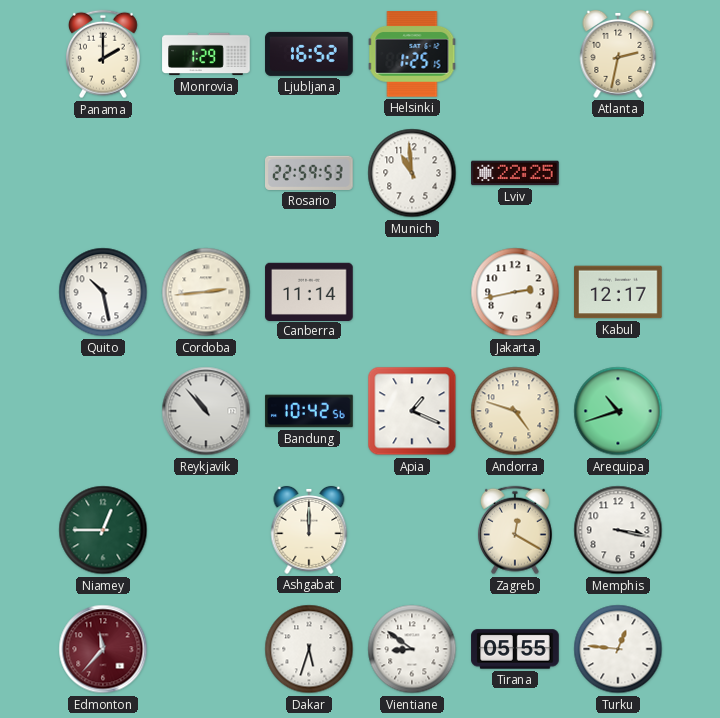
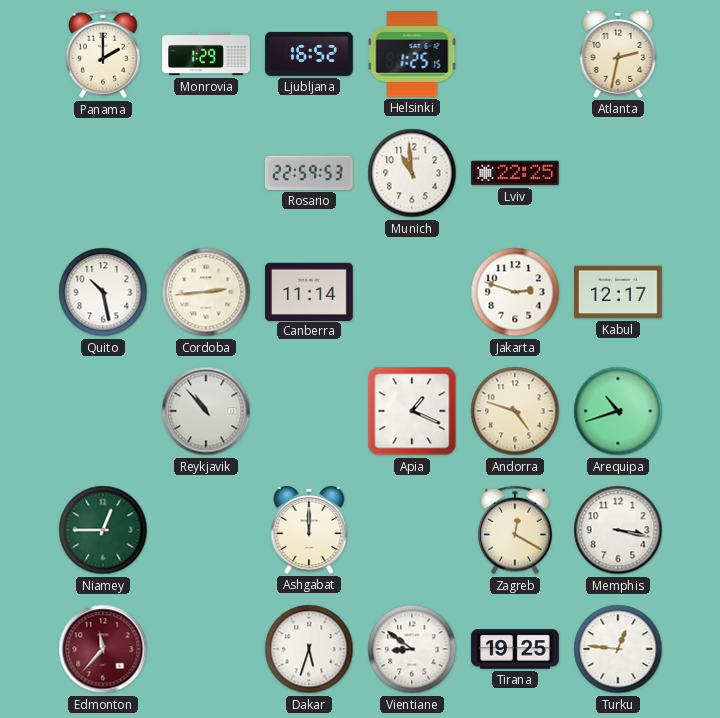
Jakarta: 2:43 -> 2:48 (515, 292)
Bandung: 10:42 -> none (309, 411)
Tirana: 05:55 -> 19:25 (515, 649)
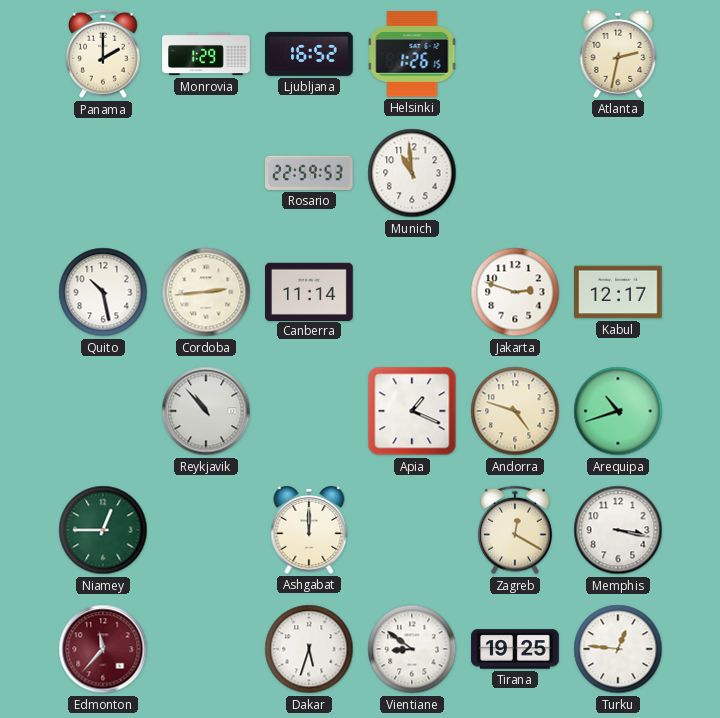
Helsinki: 1:25 -> 1:26 (412, 54)
Lviv: 22:25 -> none (515, 173)
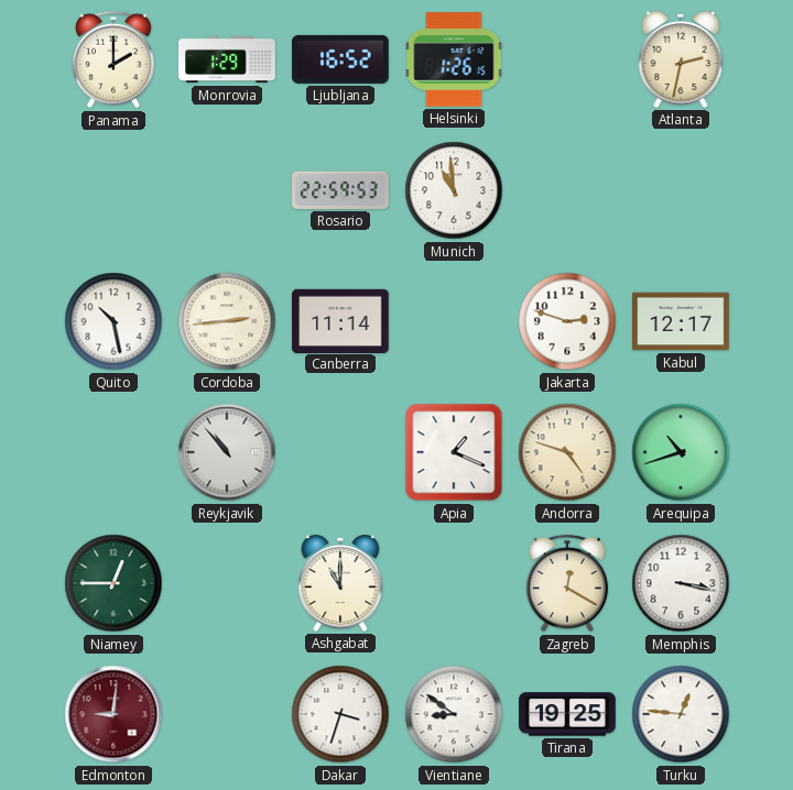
Ashgabat: 12:00 -> 11:00 (340, 583)
Edmonton: 11:37 -> 9:01 (113, 714)
Dakar: 5:33 -> 3:33 (340, 714)
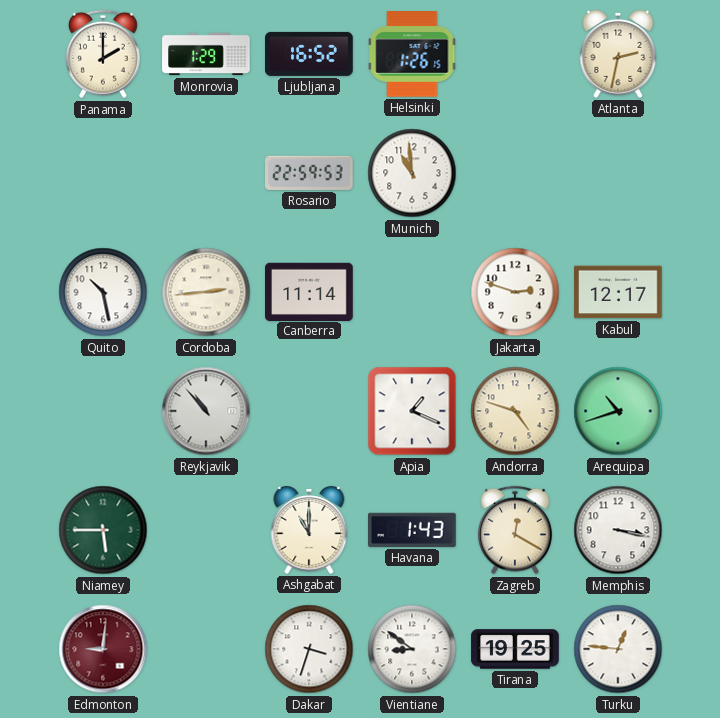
Niamey: 12:45 -> 5:45 (103, 530)
Havana: none -> 1:43 (412, 530)
